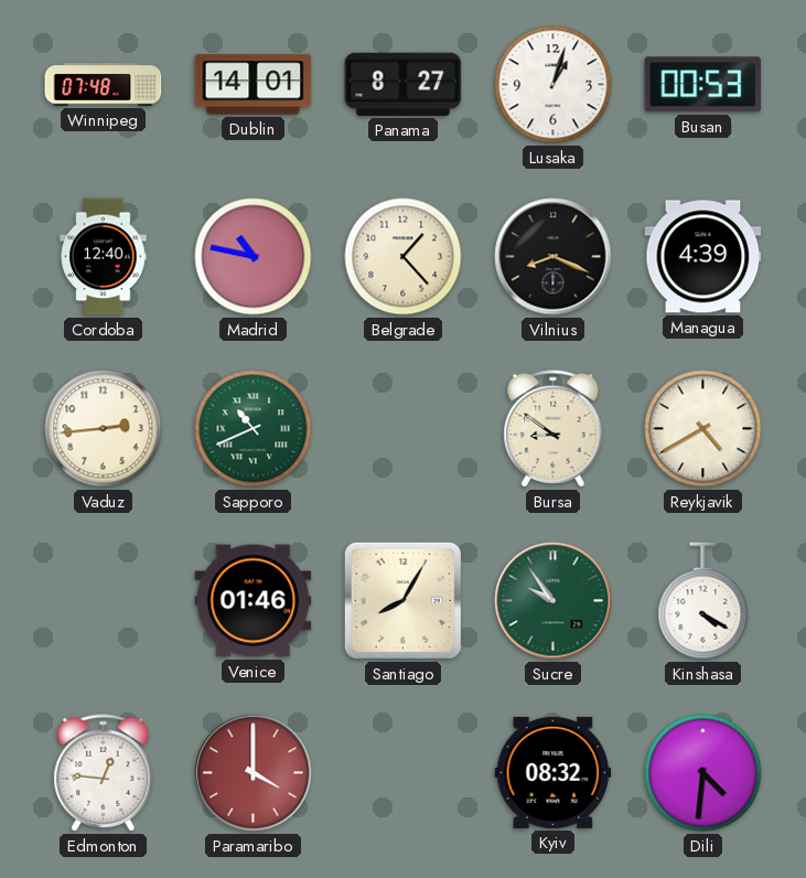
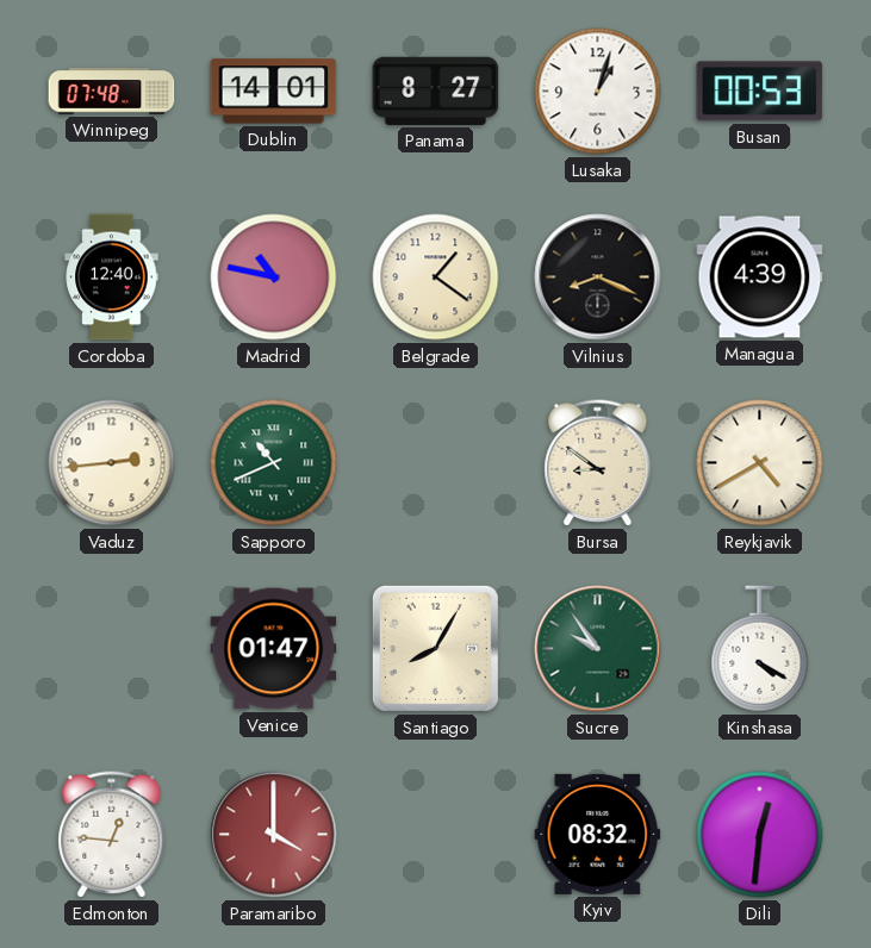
Belgrade: 1:23 -> 1:21 (436, 277)
Venice: 01:46 -> 01:47 (274, 649)
Dili: 4:31 -> 12:31 (760, 835)
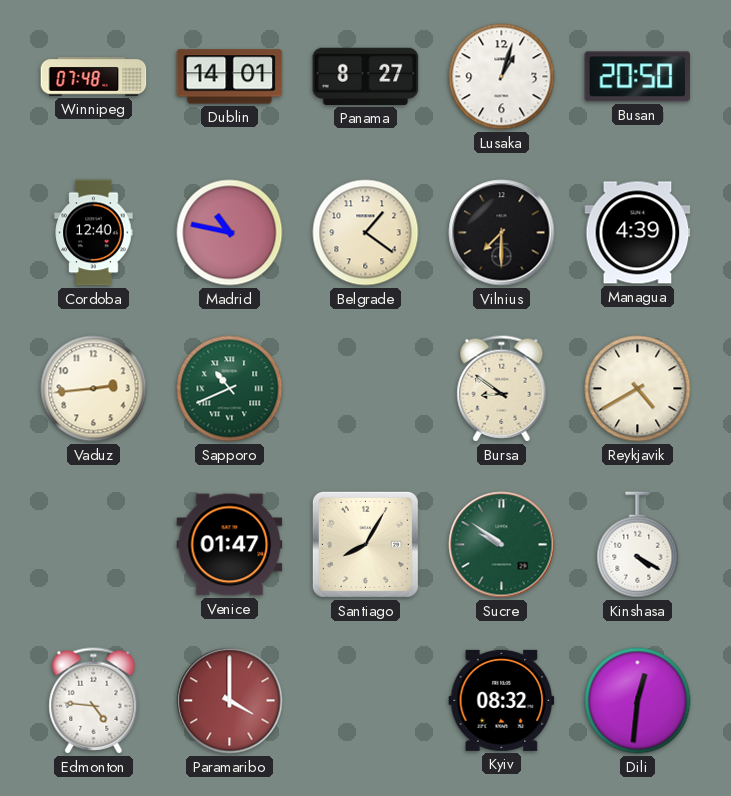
Busan: 00:53 -> 20:50 (638, 77)
Vilnius: 8:19 -> 7:30 (502, 233)
Sucre: 9:54 -> 9:51 (502, 545)
Edmonton: 12:46 -> 4:46 (94, 701)
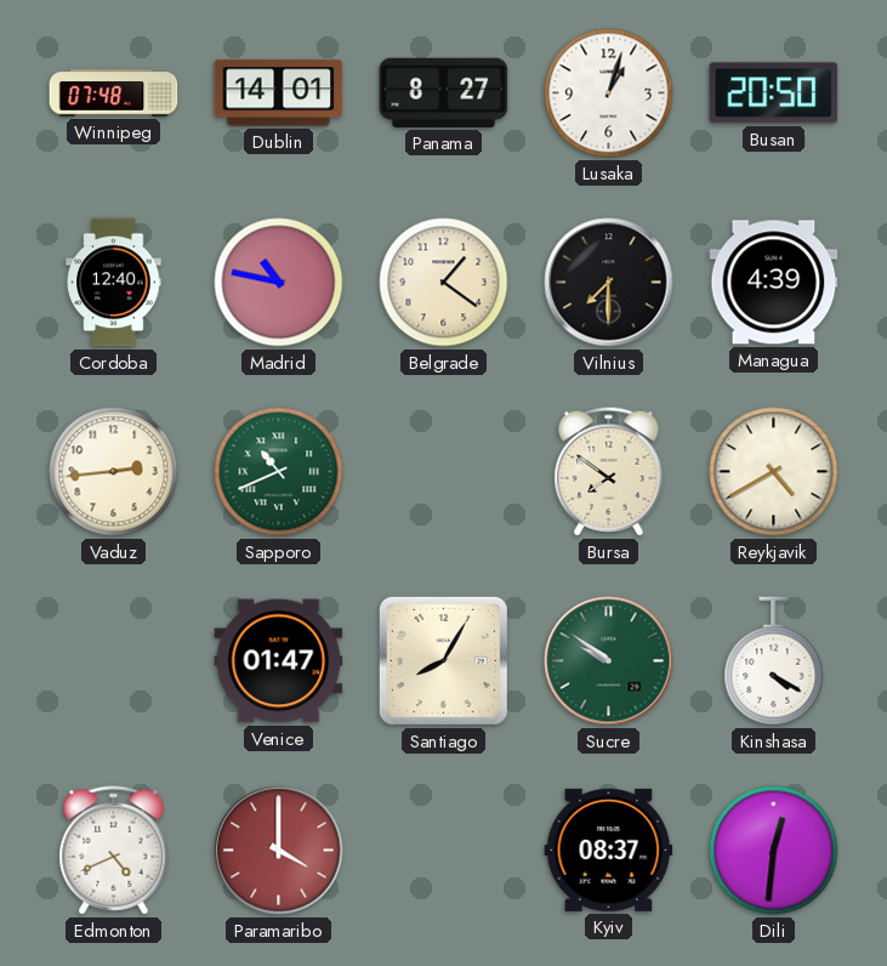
Bursa: 8:51 -> 7:51 (609, 472)
Edmonton: 4:46 -> 4:41 (114, 851)
Kyiv: 08:32 -> 08:37 (609, 849)
